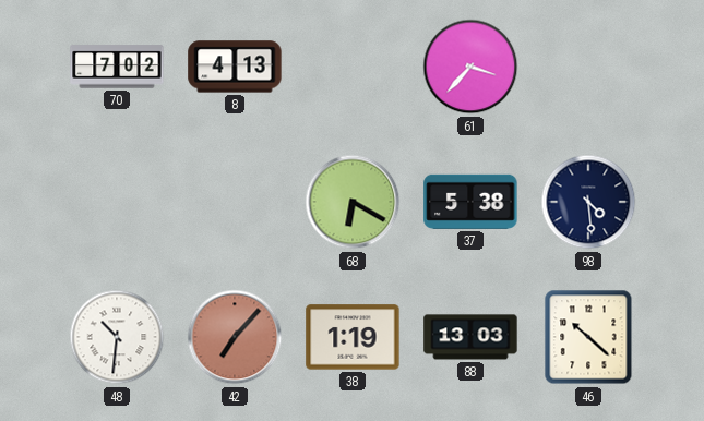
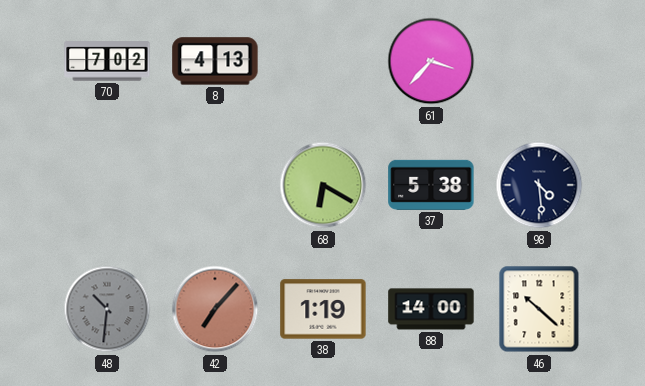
48 dial: white -> grey (107, 309)
88: 13:03 -> 14:00 (431, 309)
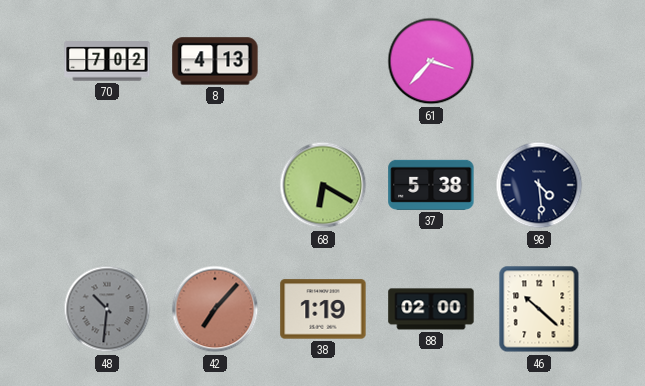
88: 14:00 -> 02:00 (431, 309)
